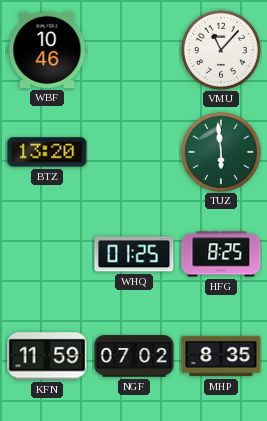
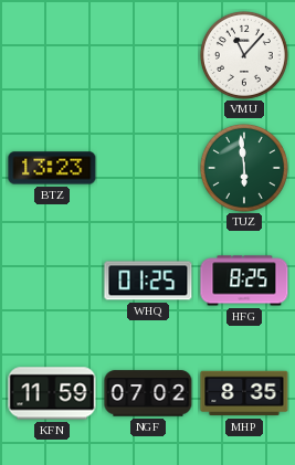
WBF: 10:46 -> none (47, 50)
BTZ: 13:20 -> 13:23 (52, 168)
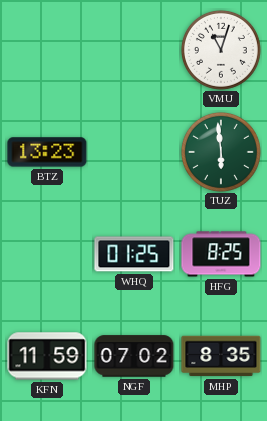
VMU: 11:07 -> 11:03 (221, 50)
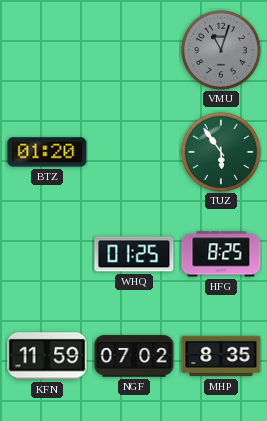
VMU dial: white -> grey (221, 50)
BTZ: 13:23 -> 01:20 (47, 152)
TUZ: 5:59 -> 5:54 (221, 152)
